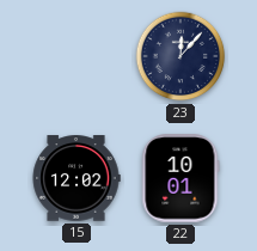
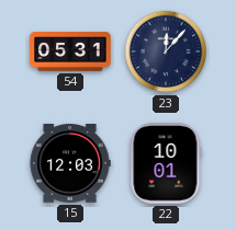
54: none -> 05:31 (70, 51)
15: 12:02 -> 12:03 (70, 163)
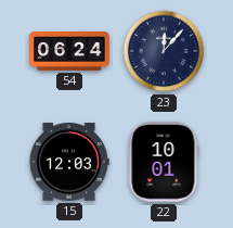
54: 05:31 -> 06:24 (69, 51)
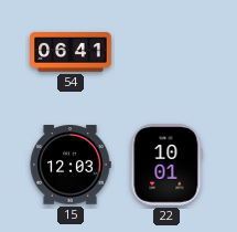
54: 06:24 -> 06:41 (71, 52)
23: 12:07 -> none (164, 51)
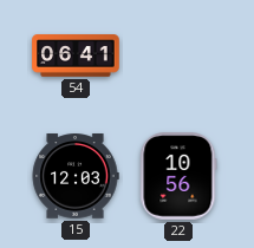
22: 10:01 -> 10:56 (178, 176)
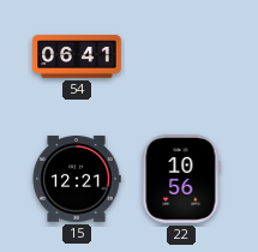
15: 12:03 -> 12:21 (77, 179)
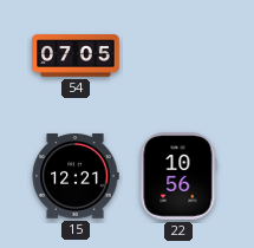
54: 06:41 -> 07:05 (76, 56)
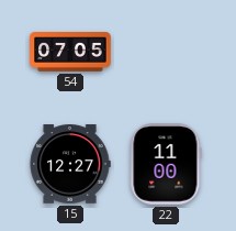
15: 12:21 -> 12:27 (70, 164)
22: 10:56 -> 11:00 (166, 164)
